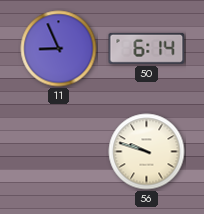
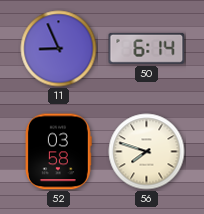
52: none -> 03:58 (58, 152)
56: 9:48 -> 7:48 (147, 152)
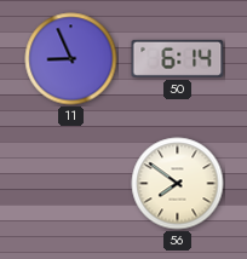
52: 03:58 -> none (58, 152)
56: 7:48 -> 7:51 (178, 184)
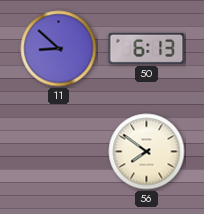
11: 8:56 -> 8:52 (59, 49)
50: 6:14 -> 6:13 (147, 48)
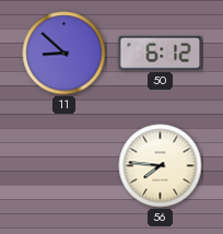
50: 6:13 -> 6:12 (161, 52)
56: 7:51 -> 7:46 (161, 166)
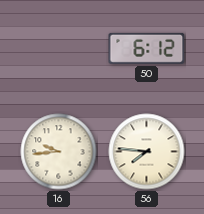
11: 8:52 -> none (64, 54)
16: none -> 9:44 (59, 152)
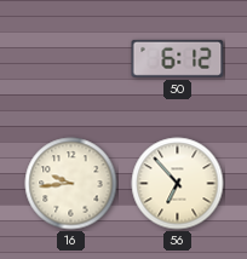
56: 7:46 -> 6:53 (178, 184)
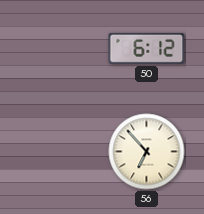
16: 9:44 -> none (71, 184)
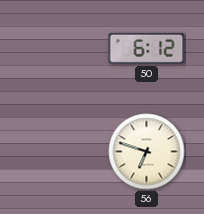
56: 6:53 -> 6:48 (147, 152)
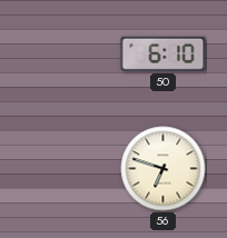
50: 6:12 -> 6:10 (164, 53)
